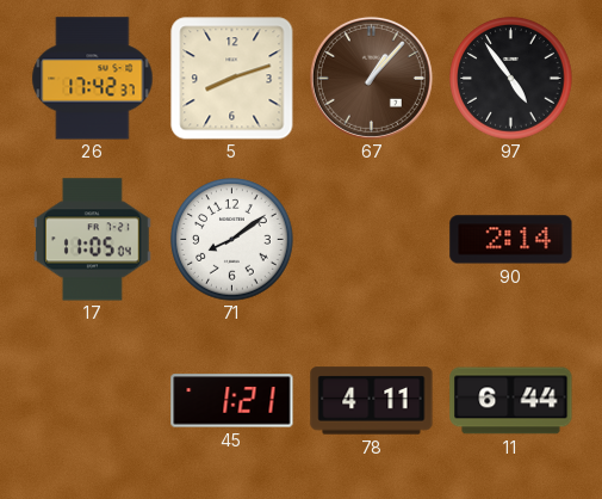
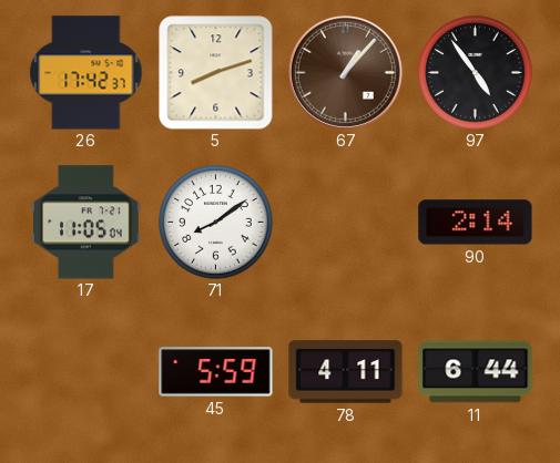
45: 1:21 -> 5:59 (216, 372)
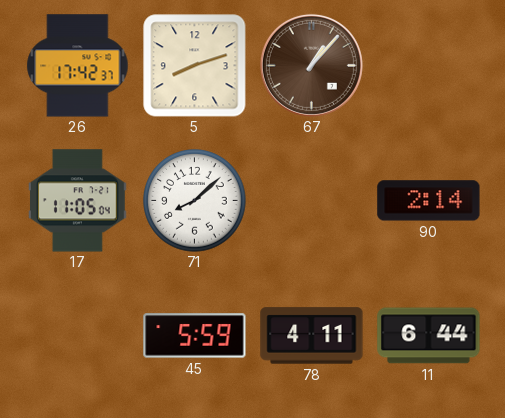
97: 4:54 -> none (476, 73)
71: 8:09 -> 8:08 (195, 201)
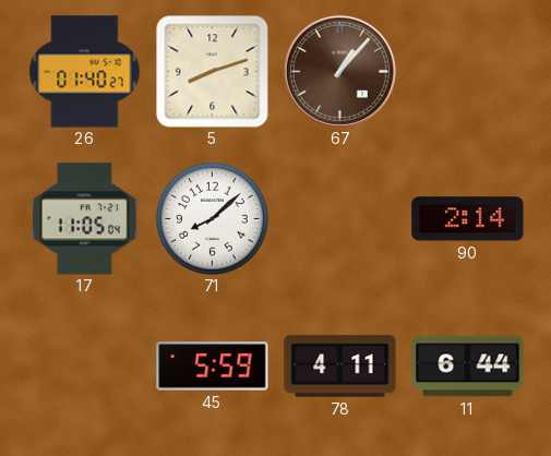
26: 17:42 -> 01:40 (85, 72)
